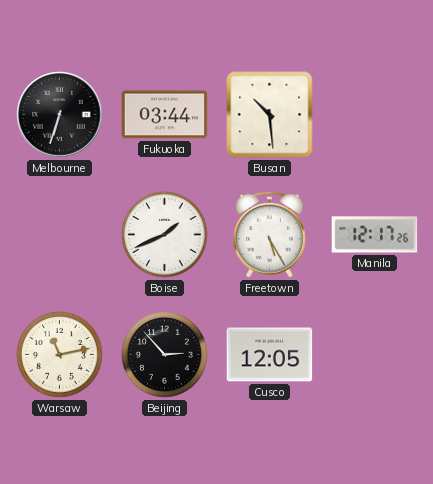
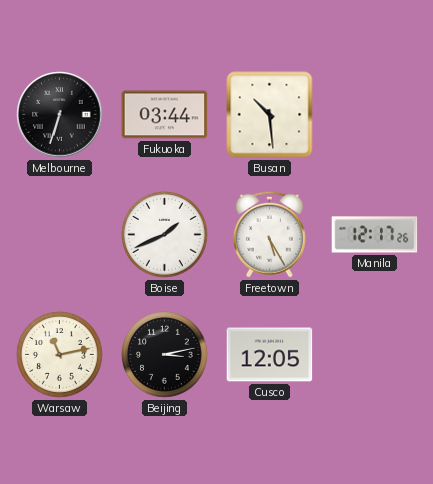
Beijing: 2:53 -> 3:13 (165, 355)
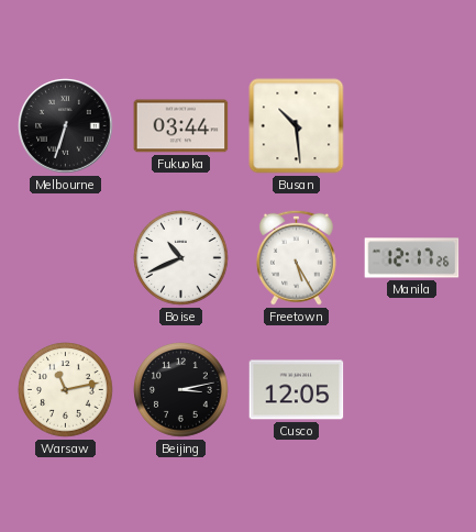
Boise: 1:41 -> 10:41 (181, 258)
